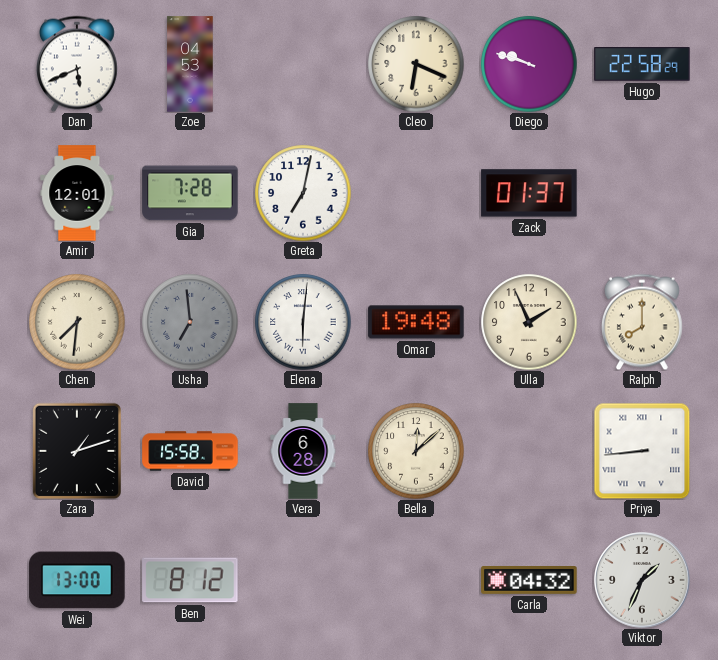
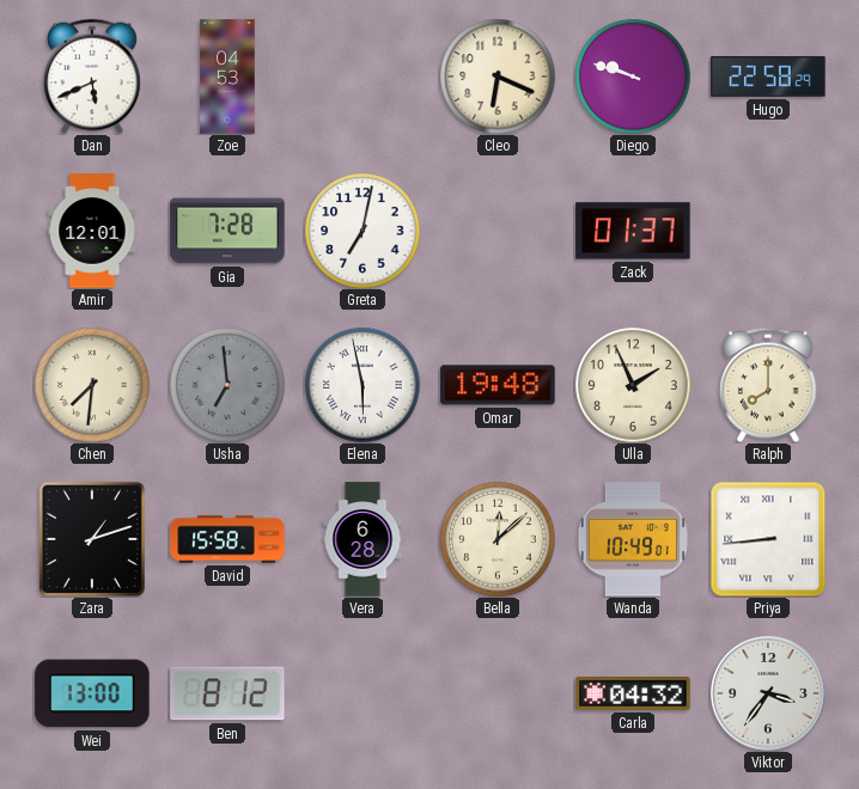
Elena: 6:01 -> 5:58 (363, 385)
Wanda: none -> 10:49 (633, 539)
Viktor: 1:34 -> 3:36 (768, 693)
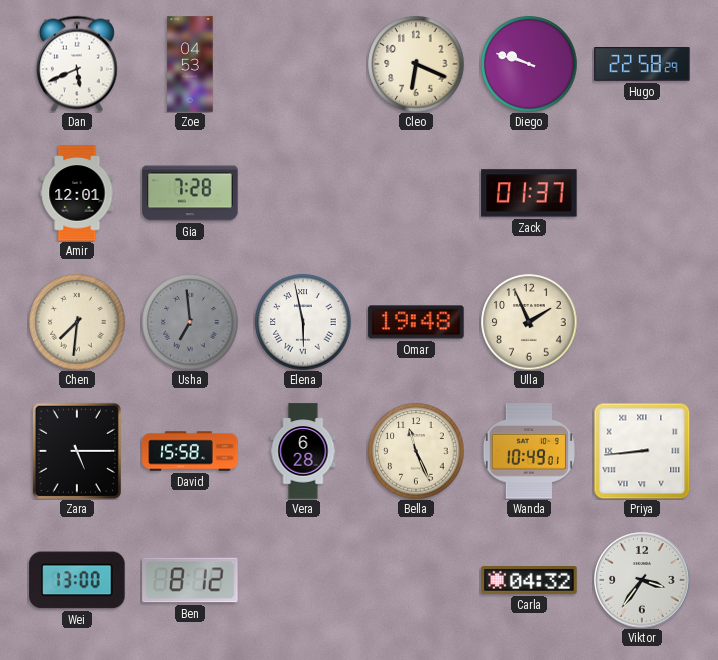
Greta: 7:02 -> none (363, 231)
Ralph: 8:00 -> none (768, 385)
Zara: 1:12 -> 5:15 (77, 451)
Bella: 12:08 -> 11:26 (416, 451)
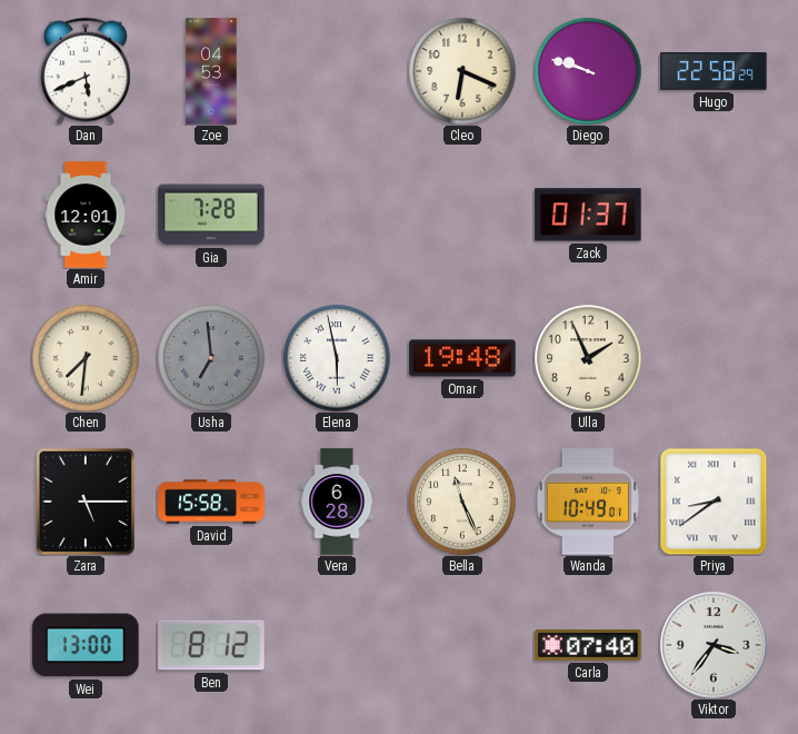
Priya: 8:44 -> 8:39 (714, 502)
Carla: 04:32 -> 07:40 (588, 646)
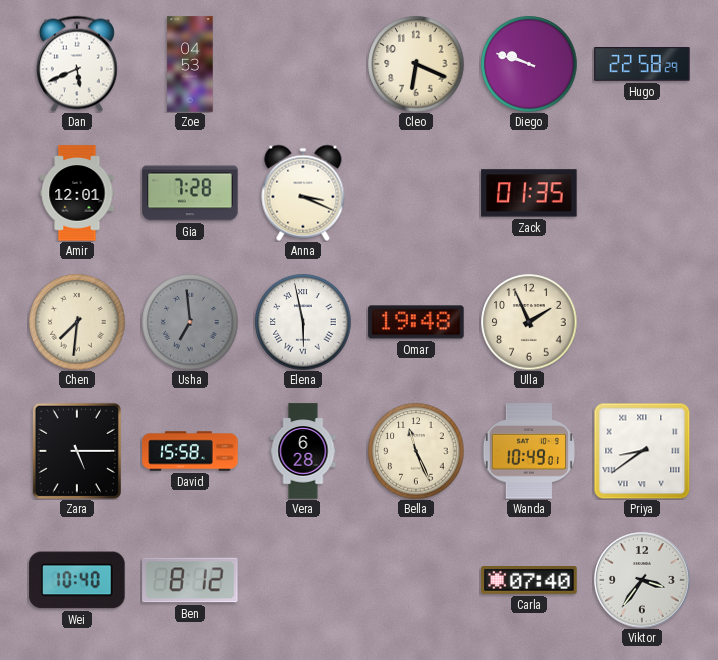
Anna: none -> 3:19 (303, 193)
Zack: 01:37 -> 01:35 (529, 193)
Wei: 13:00 -> 10:40 (77, 580)
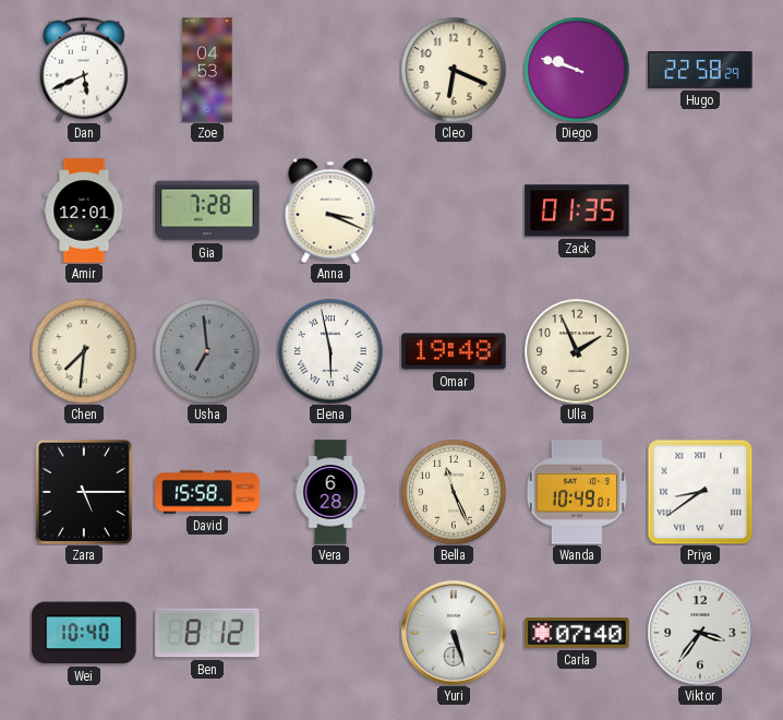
Yuri: none -> 5:27 (454, 633)
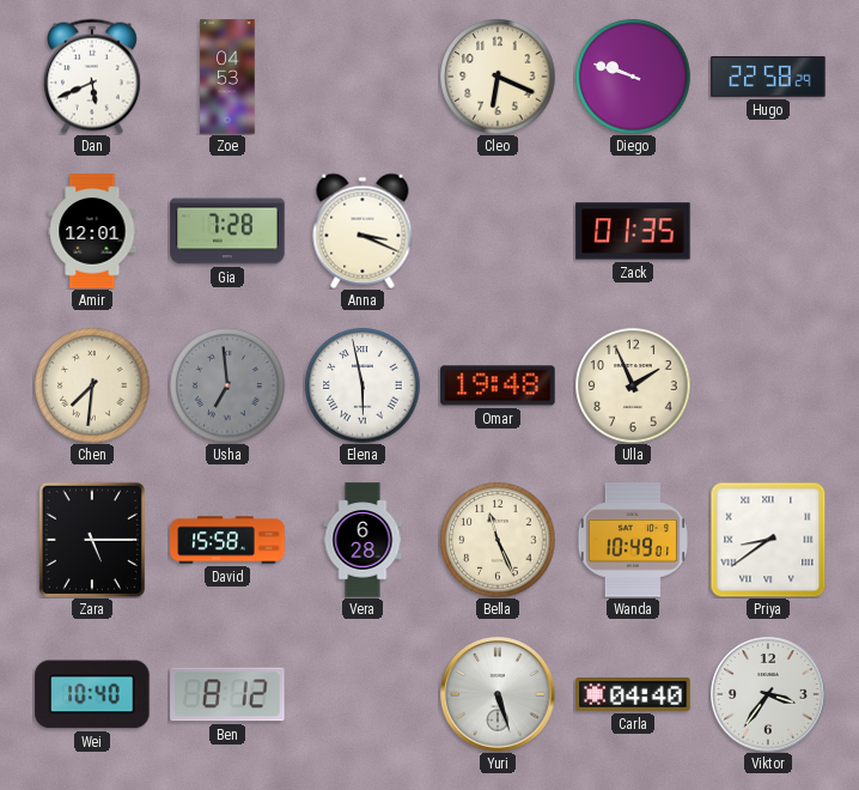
Carla: 07:40 -> 04:40 (633, 695)
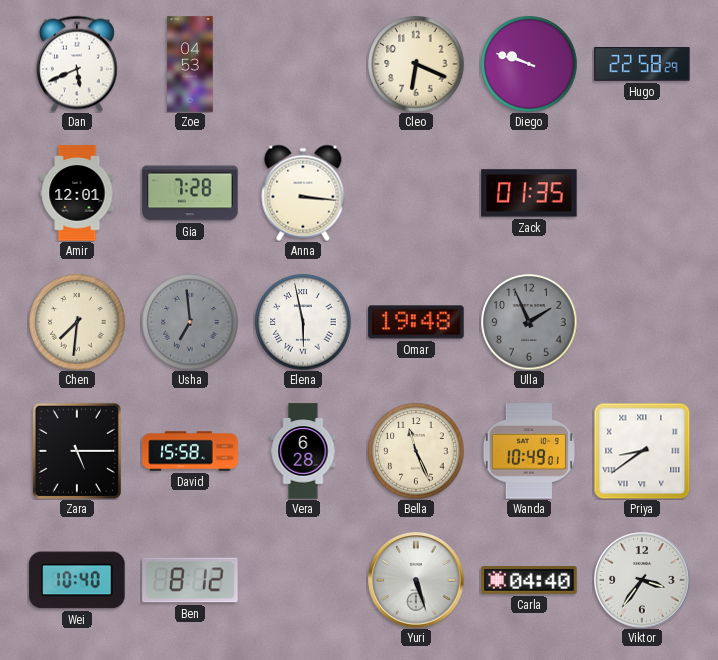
Anna: 3:19 -> 3:16 (303, 193)
Ulla dial: cream -> grey (529, 322)
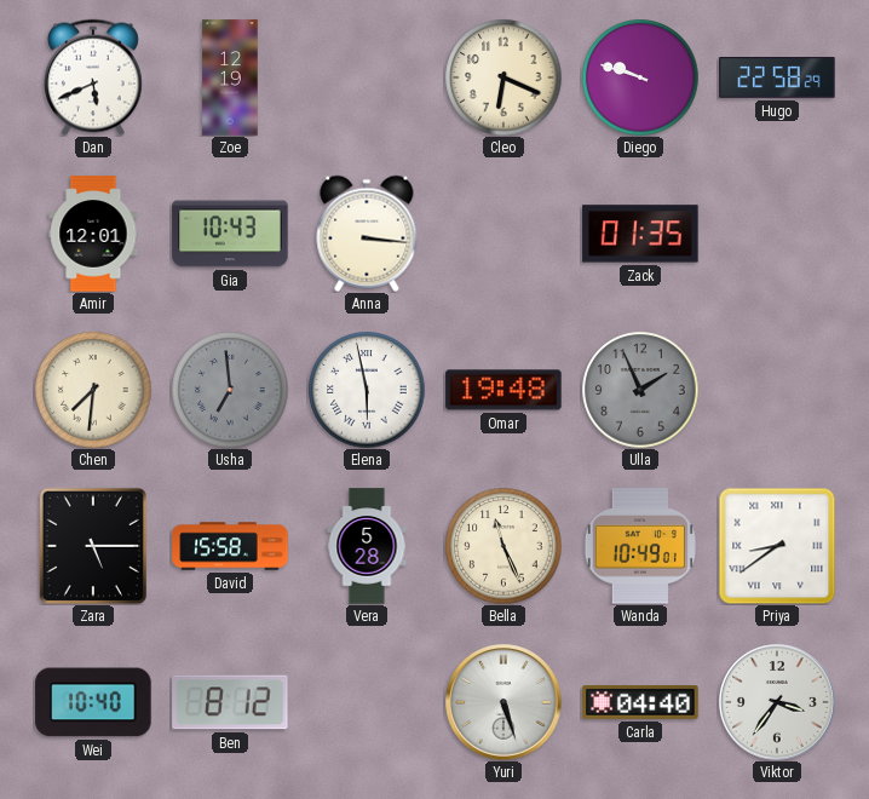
Zoe: 04:53 -> 12:19 (230, 77)
Gia: 7:28 -> 10:43 (230, 234)
Vera: 6:28 -> 5:28 (367, 546)
